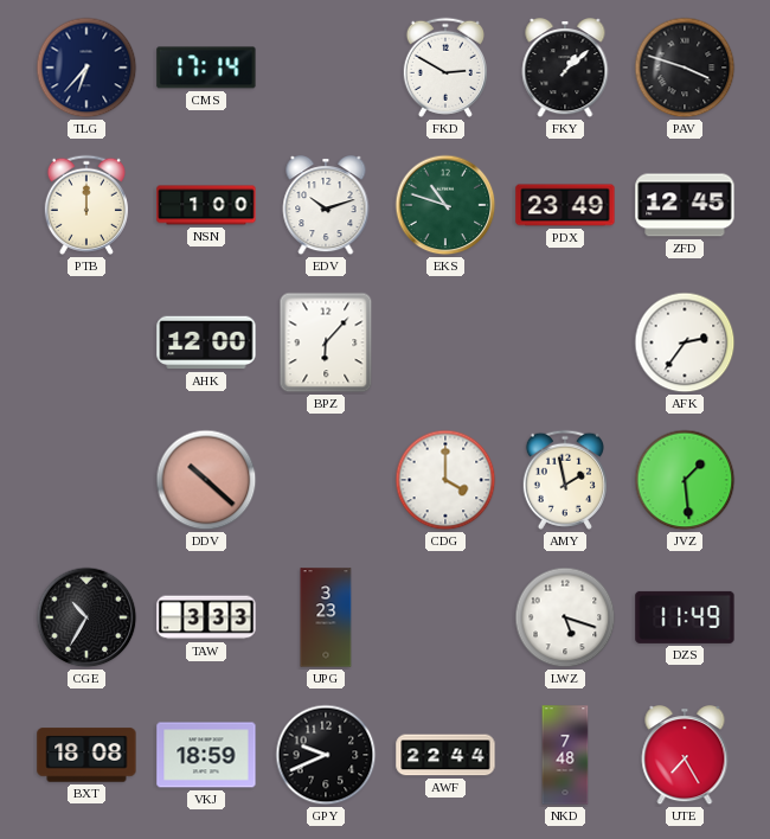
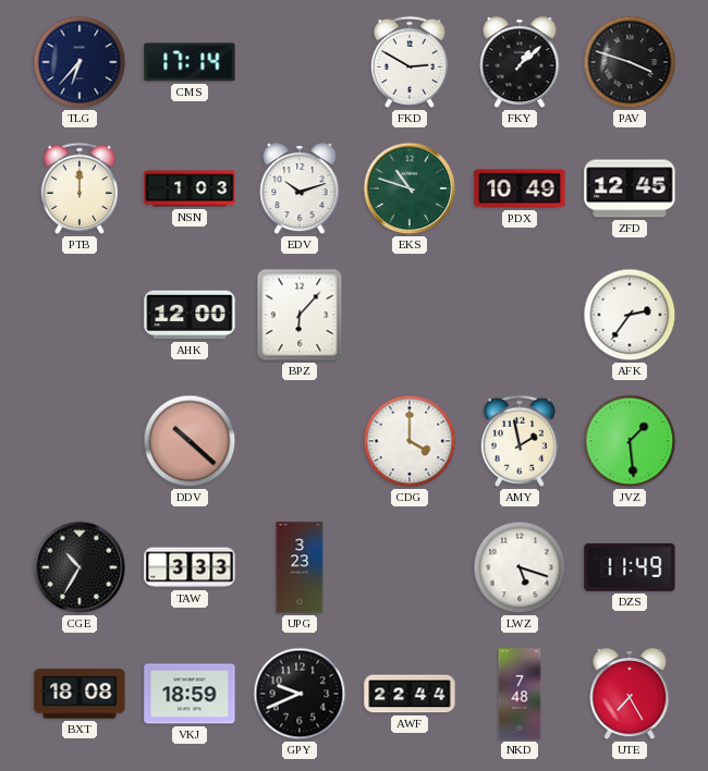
NSN: 1:00 -> 1:03 (190, 188)
PDX: 23:49 -> 10:49 (520, 188)
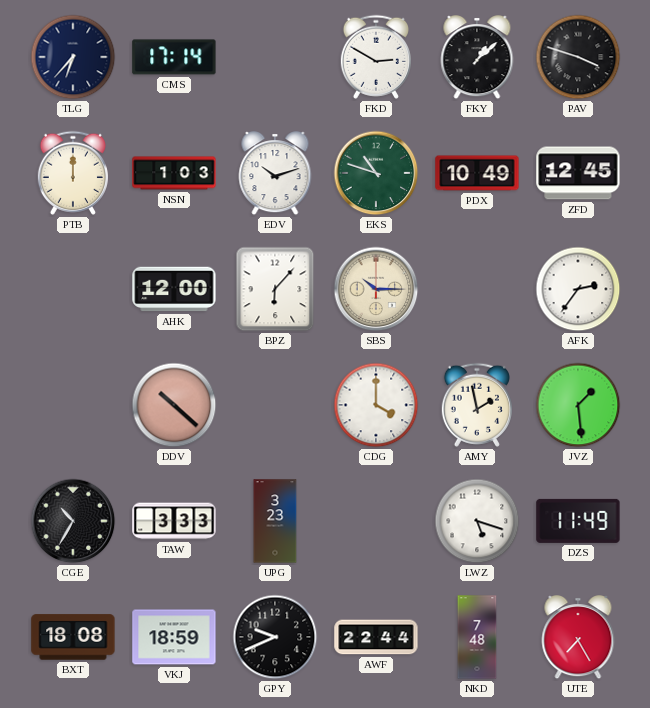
SBS: none -> 10:15 (376, 289)
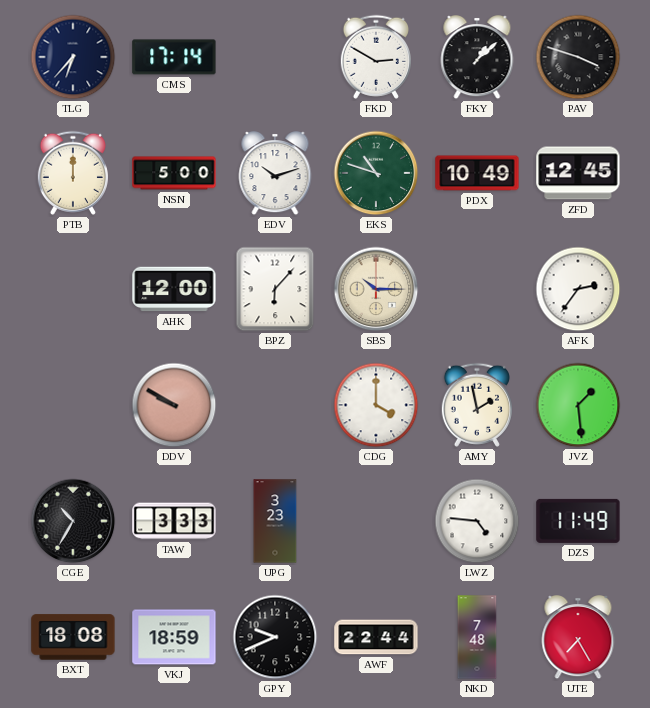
NSN: 1:03 -> 5:00 (174, 173)
DDV: 10:22 -> 9:50 (174, 405)
LWZ: 5:18 -> 4:46 (477, 521)
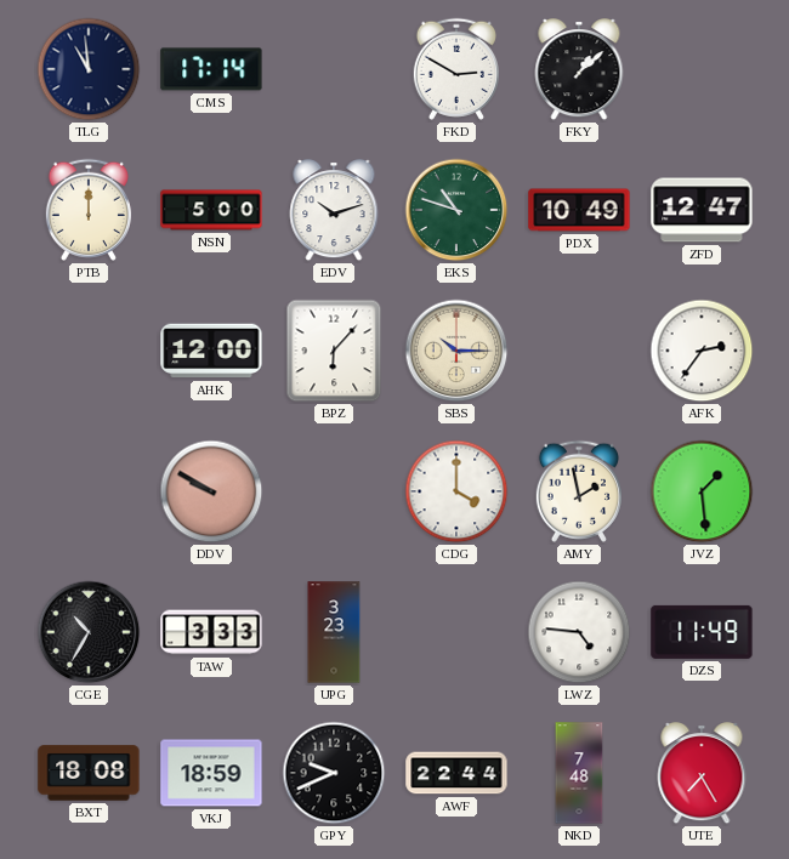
TLG: 6:37 -> 10:59 (89, 69)
PAV: 3:48 -> none (578, 57)
ZFD: 12:45 -> 12:47 (702, 210)
